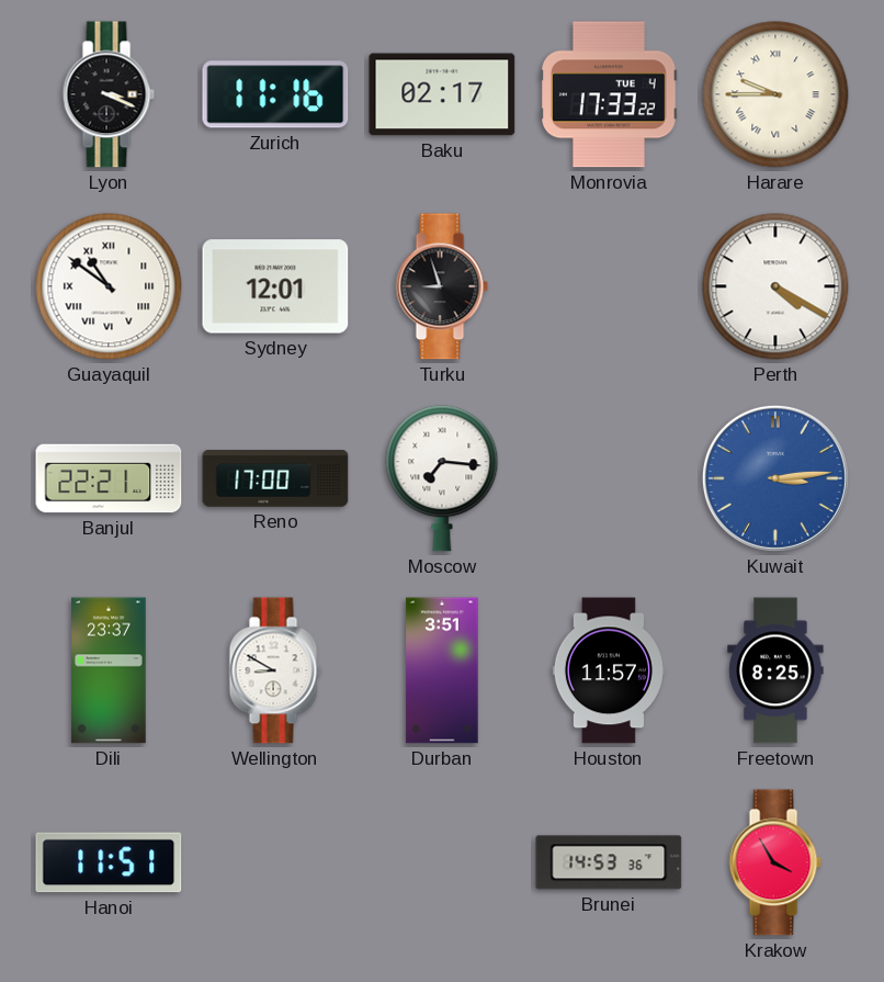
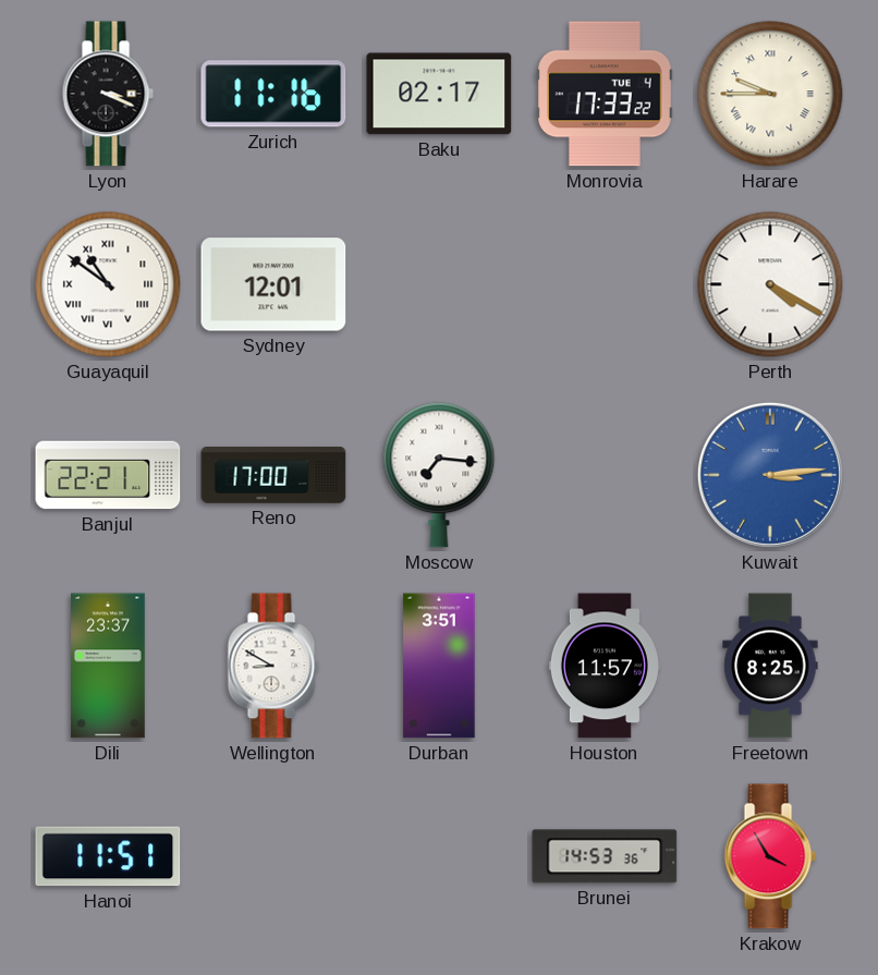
Turku: 8:57 -> none (442, 286)
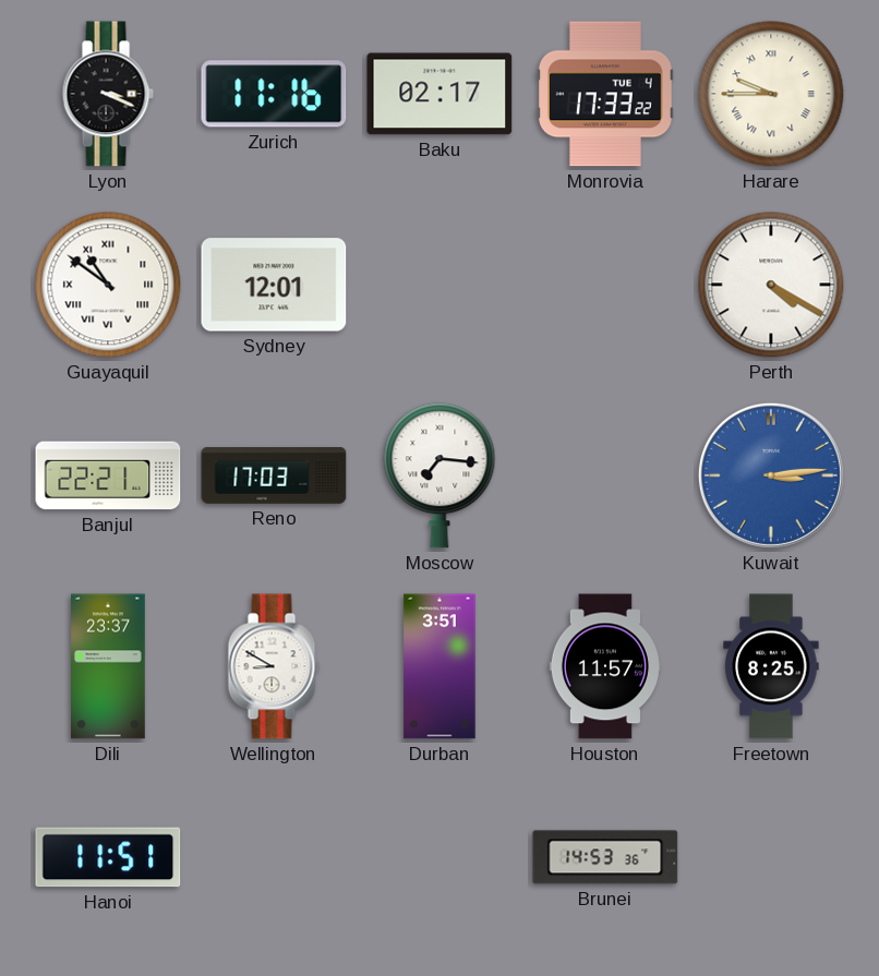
Reno: 17:00 -> 17:03 (274, 475)
Krakow: 3:55 -> none (770, 856)
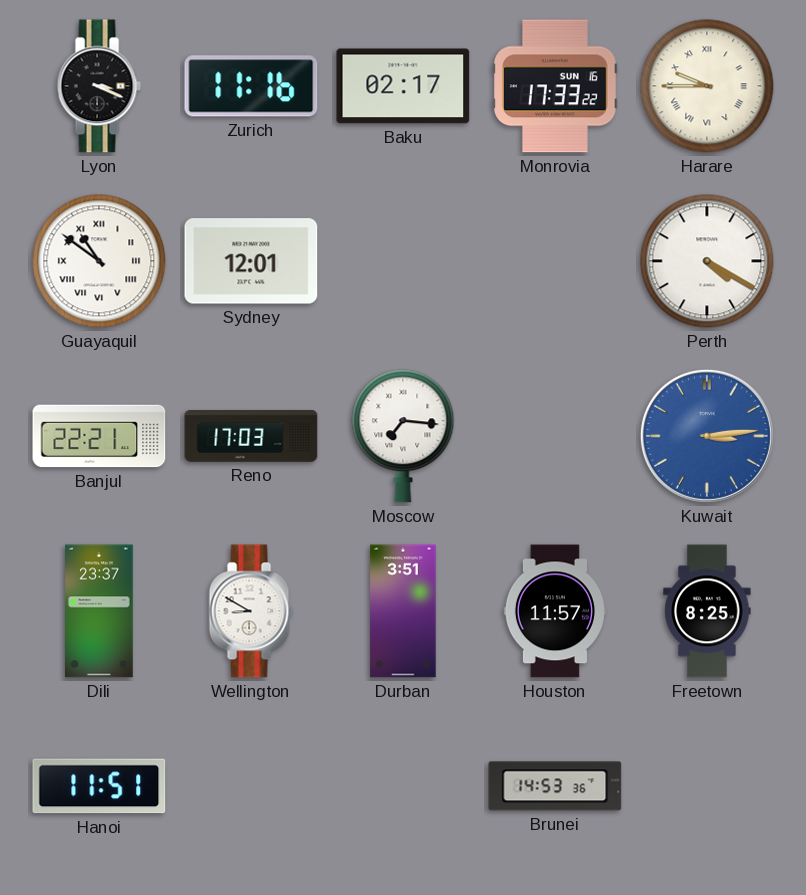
Monrovia date: TUE 4 -> SUN 16 (556, 86)
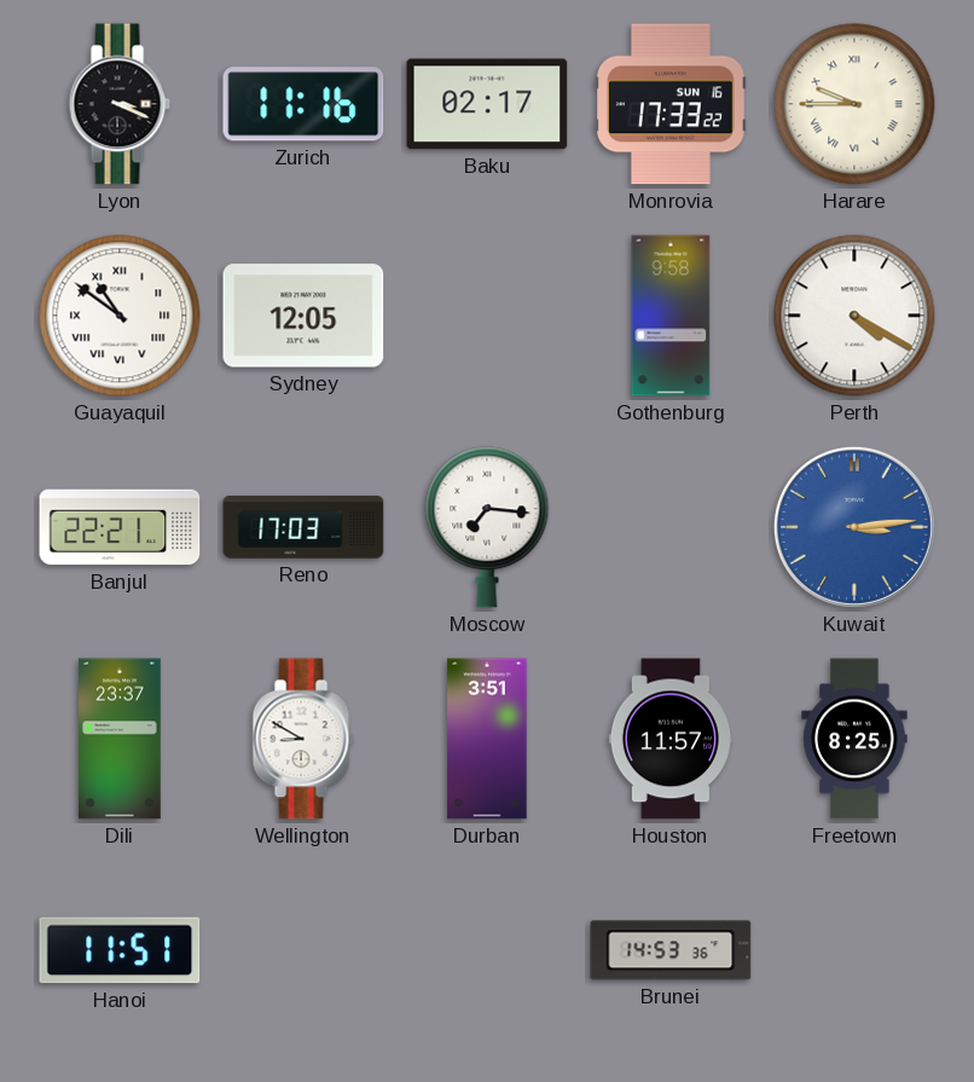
Sydney: 12:01 -> 12:05 (303, 316)
Gothenburg: none -> 9:58 (671, 316)
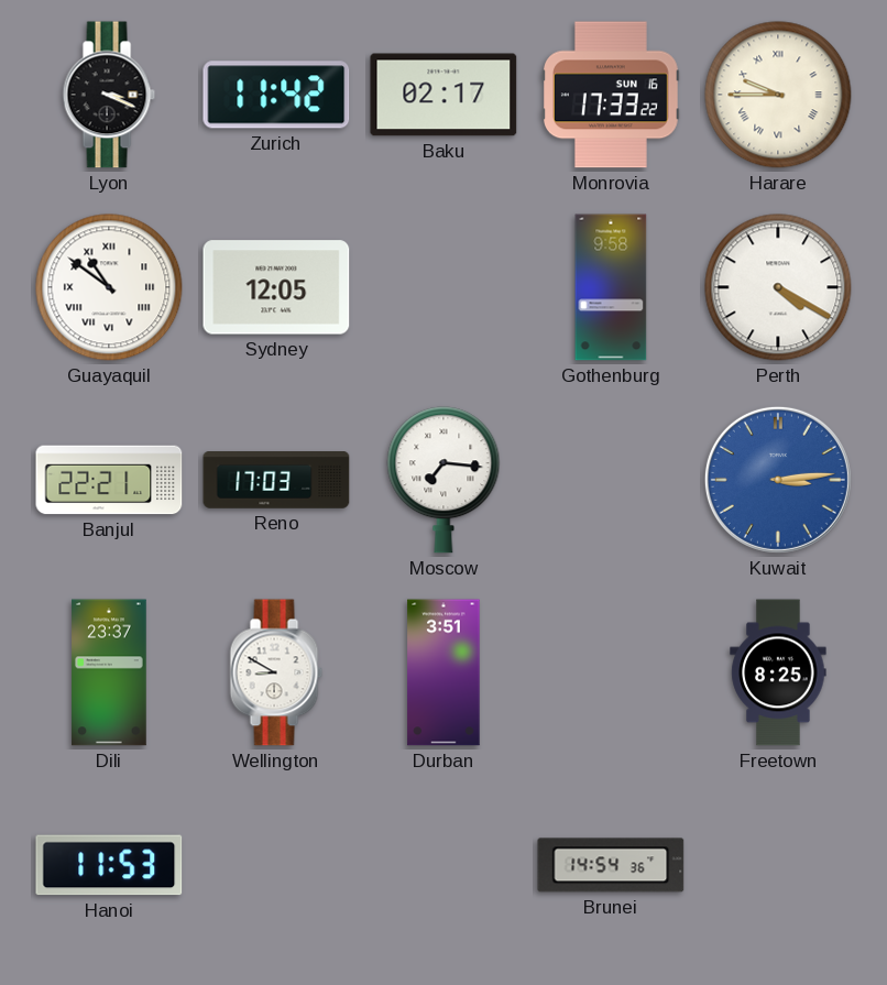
Zurich: 11:16 -> 11:42 (276, 95)
Houston: 11:57 -> none (671, 739)
Hanoi: 11:51 -> 11:53 (109, 865)
Brunei: 14:53 -> 14:54 (611, 865)
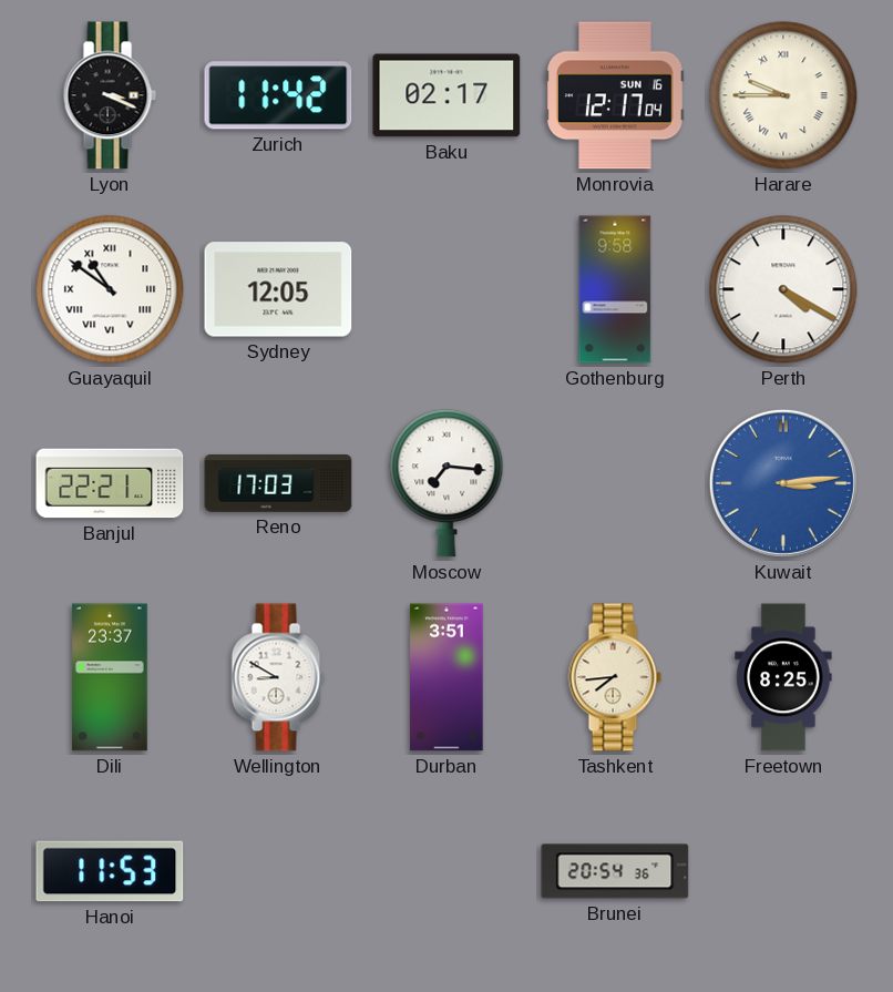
Monrovia: 17:33 -> 12:17 (616, 95)
Tashkent: none -> 7:44 (615, 677)
Brunei: 14:54 -> 20:54 (615, 871)
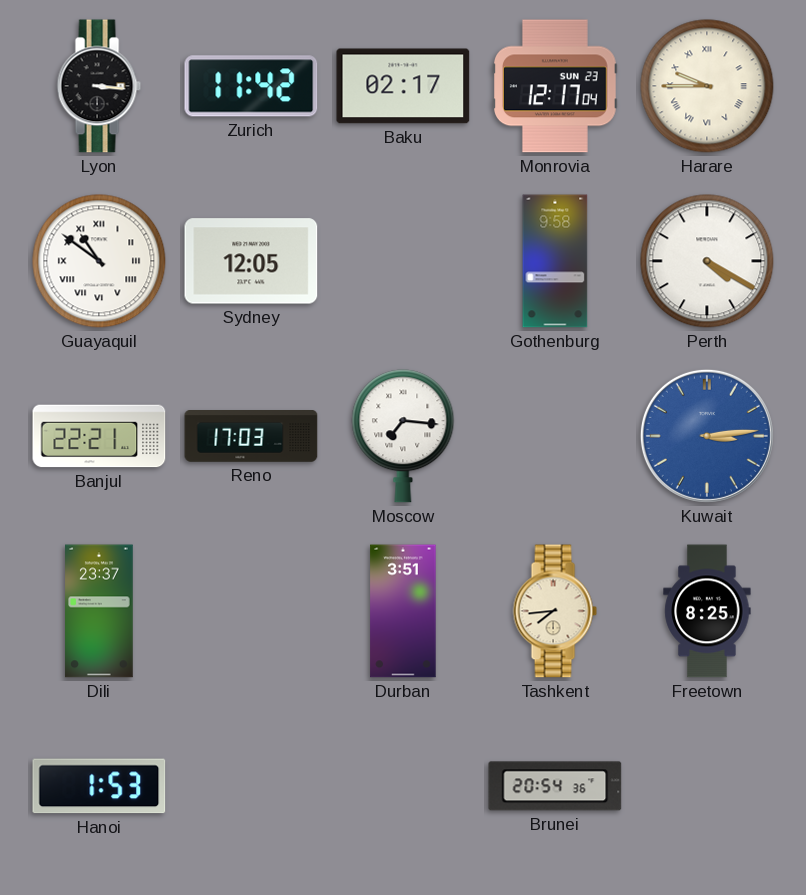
Lyon: 3:19 -> 3:16 (99, 86)
Monrovia date: SUN 16 -> SUN 23 (556, 86)
Wellington: 8:50 -> none (278, 677)
Hanoi: 11:53 -> 1:53 (99, 786)
